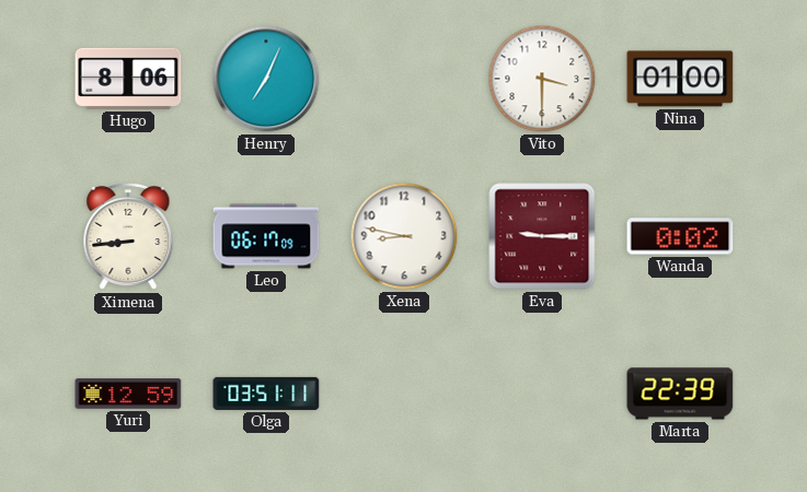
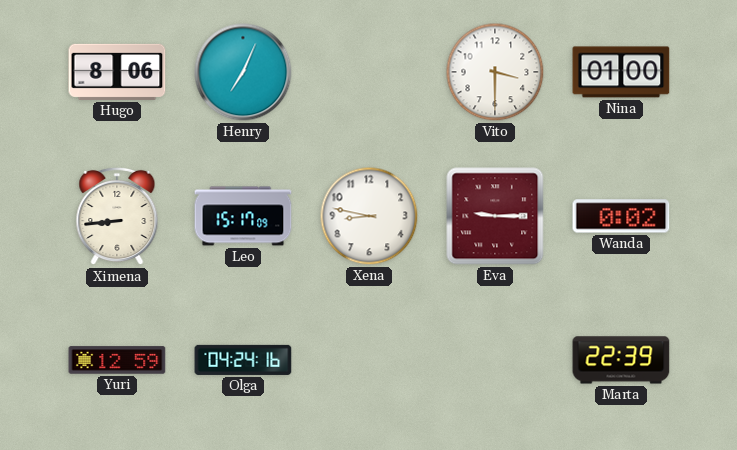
Leo: 06:17 -> 15:17 (243, 216)
Olga: 03:51 -> 04:24 (243, 360)
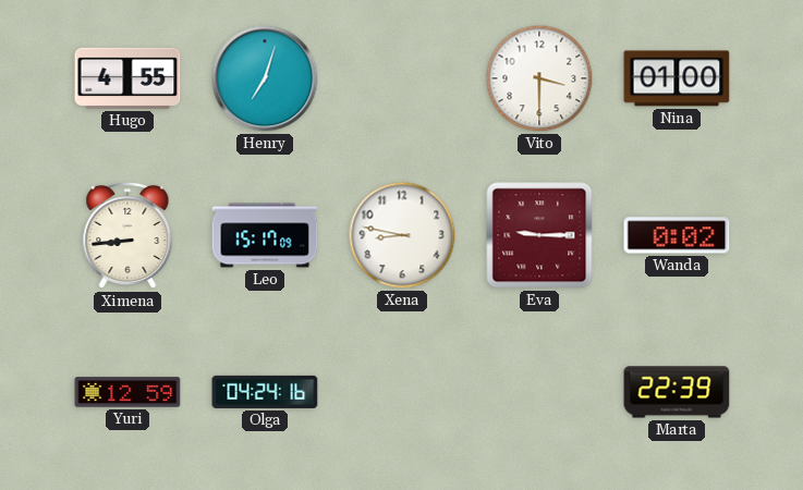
Hugo: 8:06 -> 4:55 (127, 78)
Henry: 7:04 -> 7:03 (265, 78)
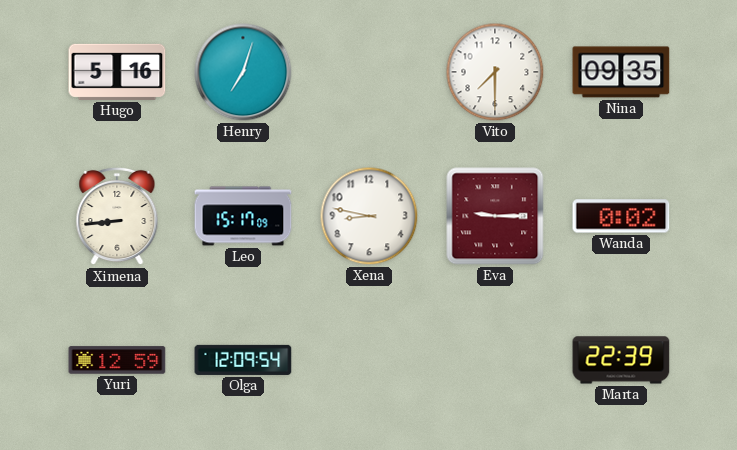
Hugo: 4:55 -> 5:16 (117, 72)
Vito: 3:30 -> 7:30 (495, 72)
Nina: 01:00 -> 09:35 (621, 72)
Olga: 04:24 -> 12:09 (243, 360)
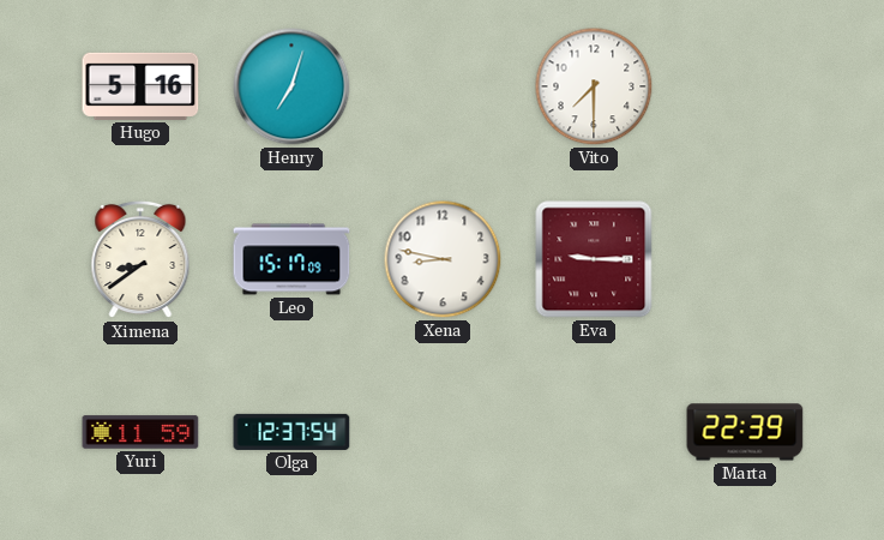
Nina: 09:35 -> none (621, 72)
Ximena: 8:44 -> 8:39 (140, 259)
Wanda: 0:02 -> none (621, 216)
Yuri: 12:59 -> 11:59 (140, 432)
Olga: 12:09 -> 12:37 (291, 432)
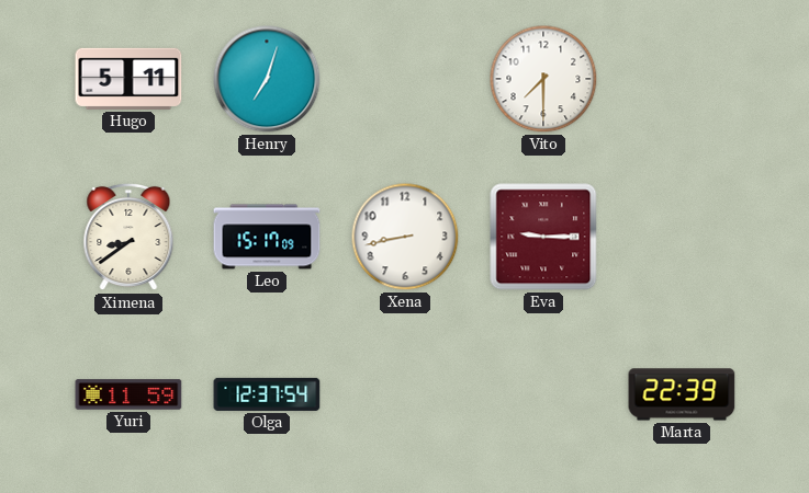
Hugo: 5:16 -> 5:11 (128, 79)
Xena: 8:47 -> 8:43 (405, 237)
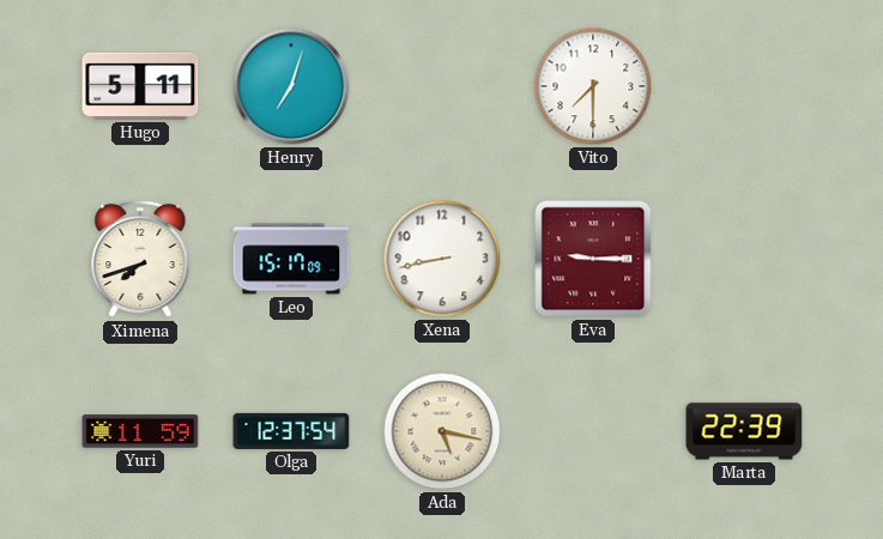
Ximena: 8:39 -> 7:42 (140, 259)
Ada: none -> 5:17 (442, 431)
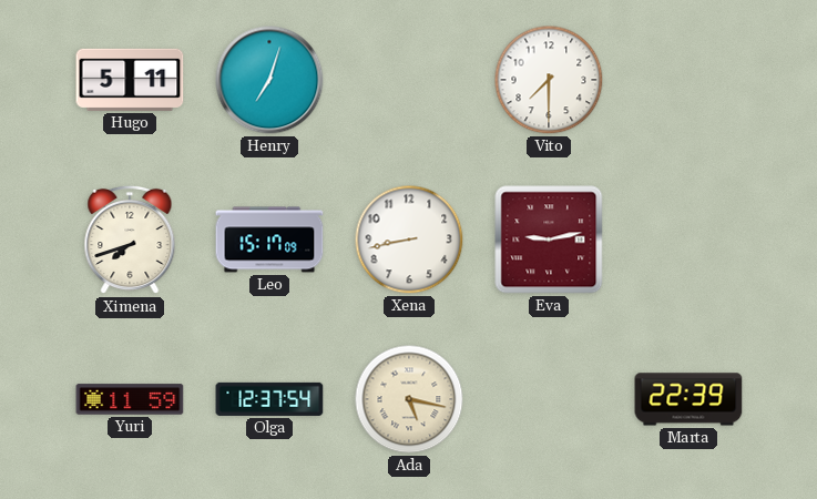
Eva: 9:15 -> 9:13 (549, 240)
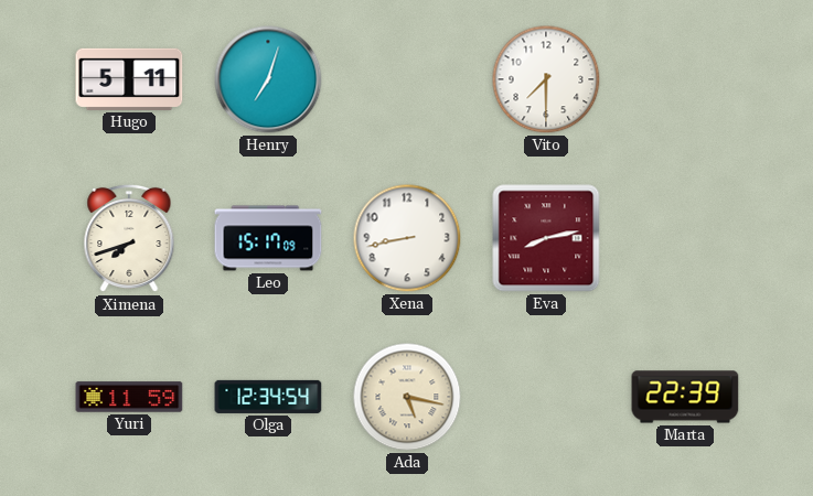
Eva: 9:13 -> 8:13 (546, 238)
Olga: 12:37 -> 12:34 (268, 397)
